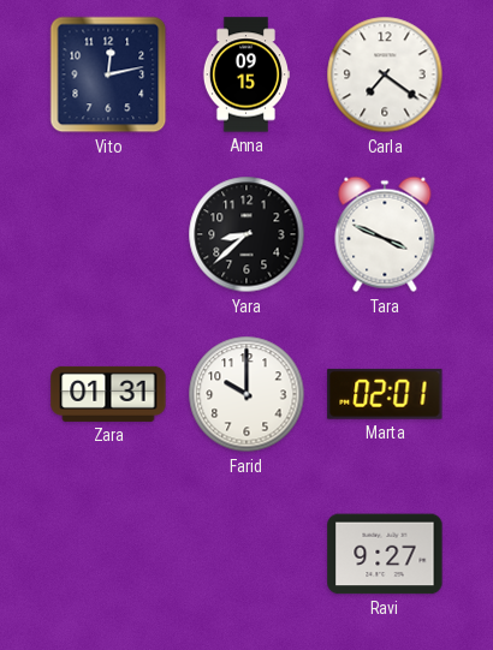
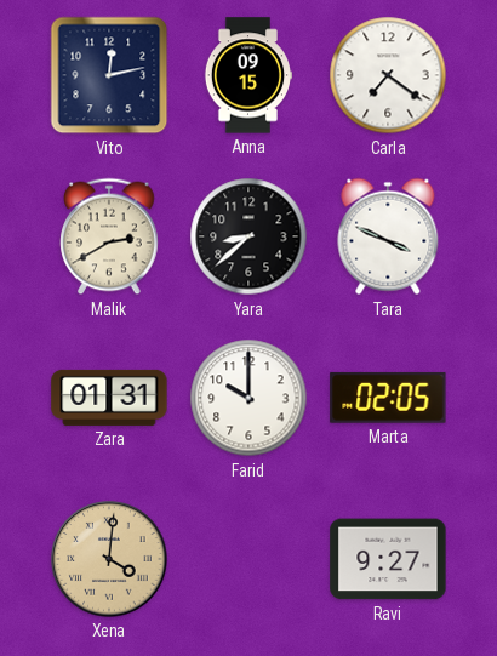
Malik: none -> 2:40 (109, 236)
Marta: 02:01 -> 02:05 (388, 398)
Xena: none -> 4:01 (109, 559)
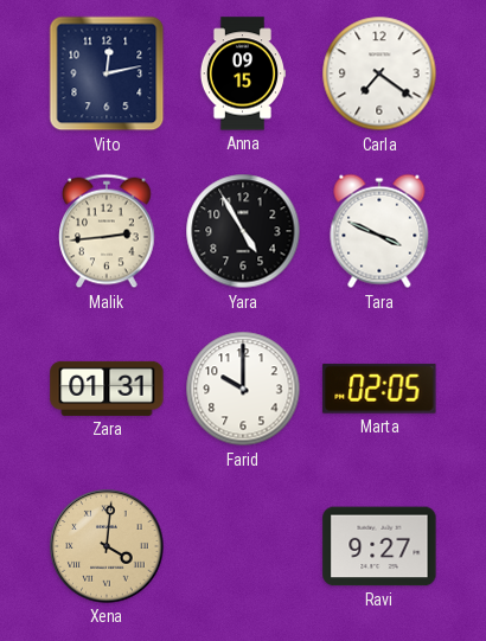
Malik: 2:40 -> 2:44 (107, 231)
Yara: 8:38 -> 4:55 (243, 231)
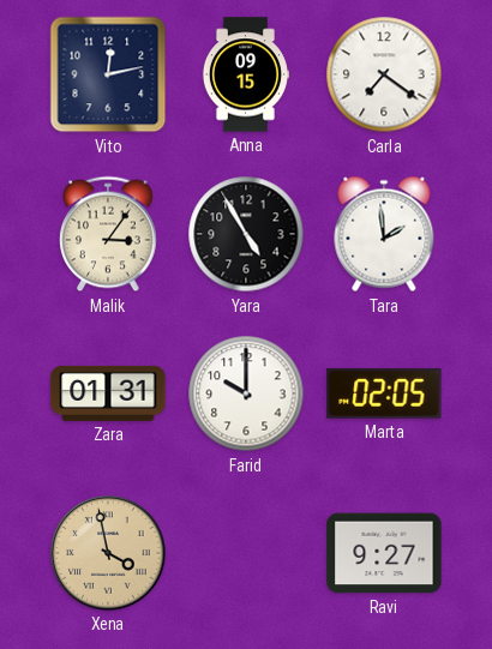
Malik: 2:44 -> 3:06 (108, 234)
Tara: 3:49 -> 1:59 (384, 234)
Xena: 4:01 -> 3:58 (108, 553)
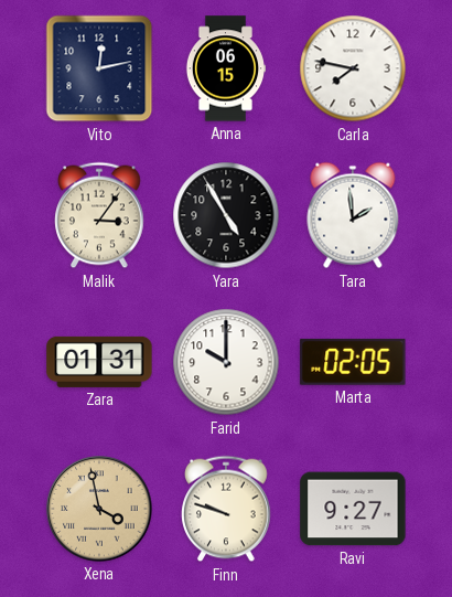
Anna: 09:15 -> 06:15 (225, 68)
Carla: 7:21 -> 7:47 (353, 68)
Finn: none -> 9:48 (226, 509)
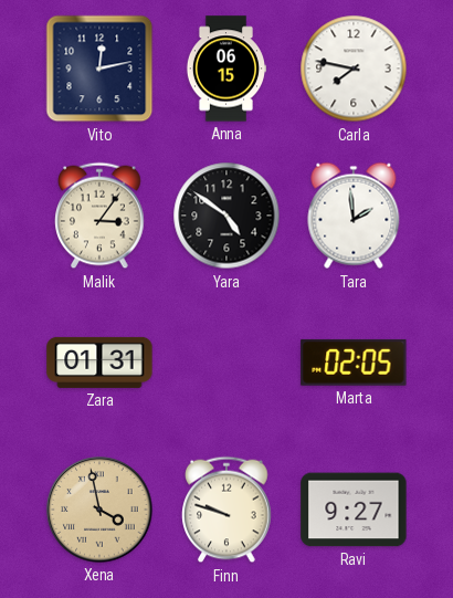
Yara: 4:55 -> 4:51 (227, 216)
Farid: 10:00 -> none (226, 362)
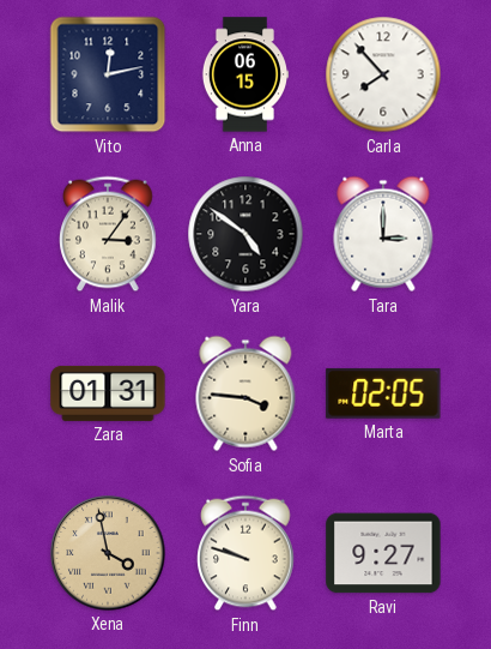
Carla: 7:47 -> 7:53 (383, 74)
Tara: 1:59 -> 3:00 (383, 234)
Sofia: none -> 3:46 (245, 393)
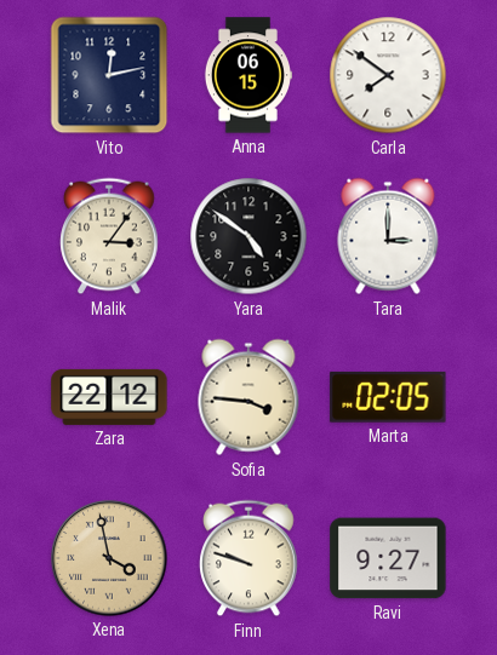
Carla: 7:53 -> 7:51 (388, 75)
Zara: 01:31 -> 22:12 (109, 397)
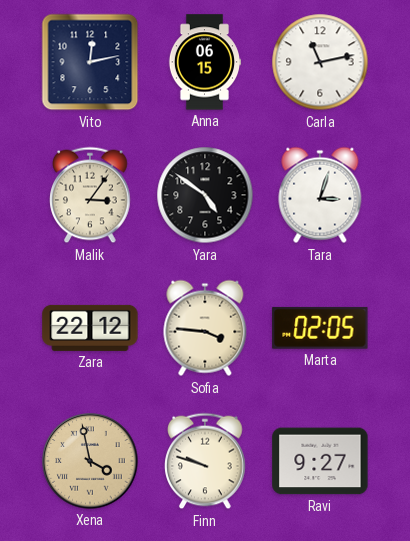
Carla: 7:51 -> 11:13 (320, 62)
Tara: 3:00 -> 3:03 (320, 195)
